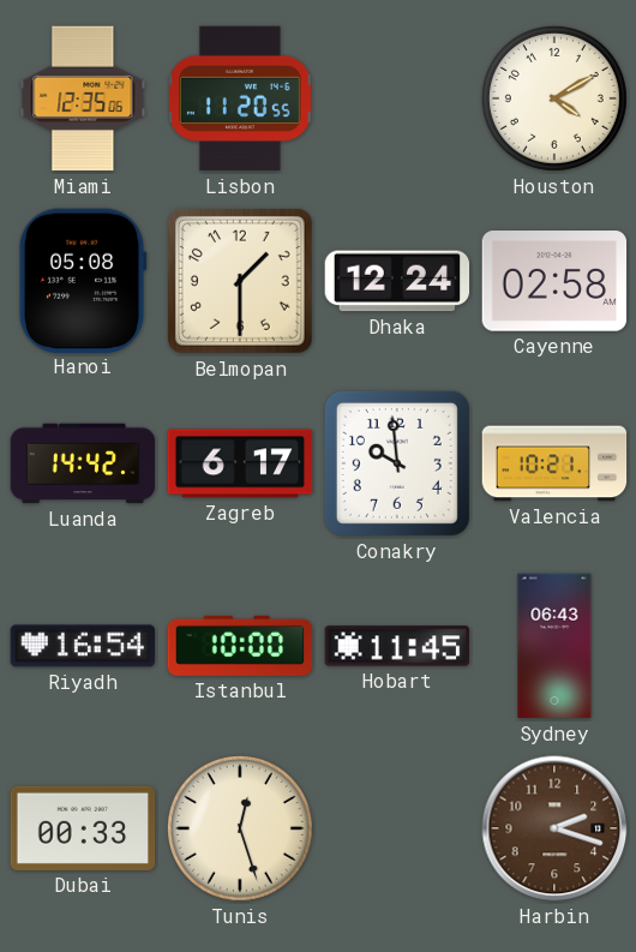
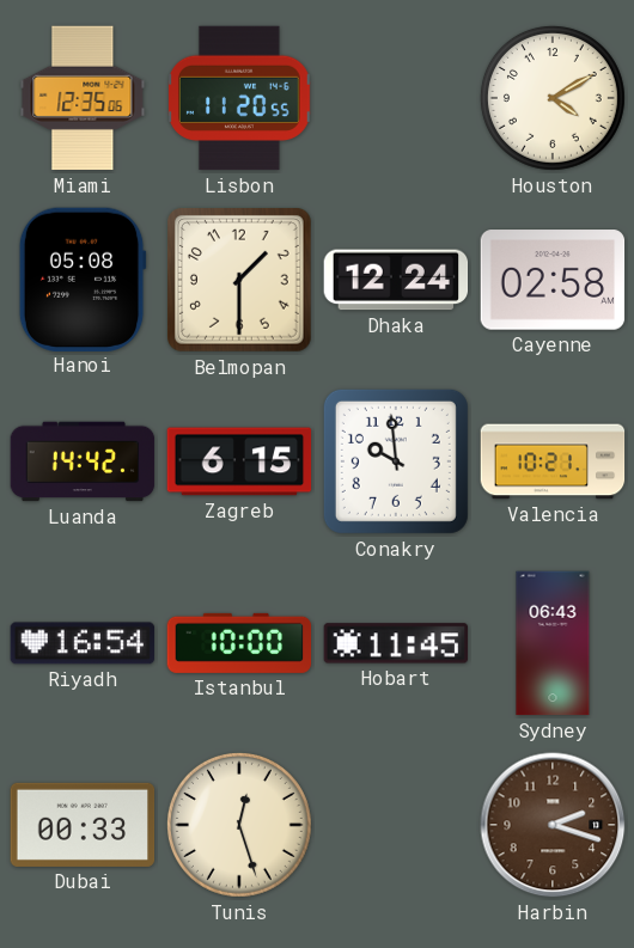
Zagreb: 6:17 -> 6:15 (239, 461)
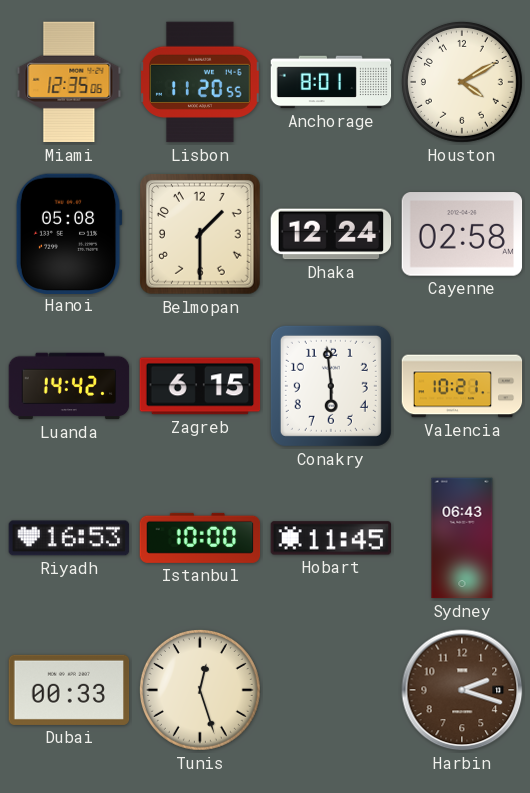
Anchorage: none -> 8:01 (331, 82)
Conakry: 9:59 -> 5:59 (331, 386)
Riyadh: 16:54 -> 16:53 (69, 538)
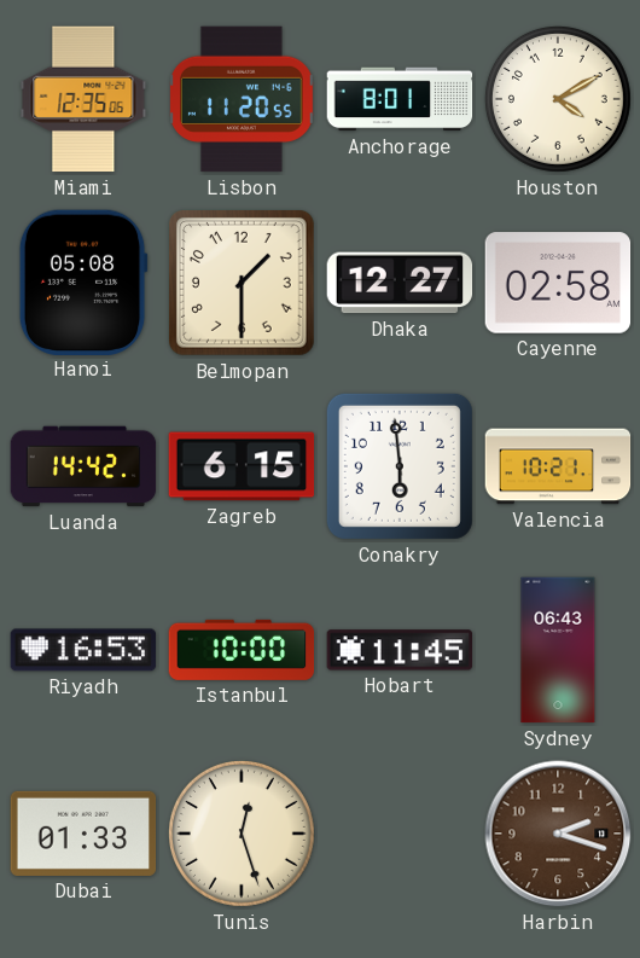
Dhaka: 12:24 -> 12:27 (400, 283)
Dubai: 00:33 -> 01:33 (83, 834)
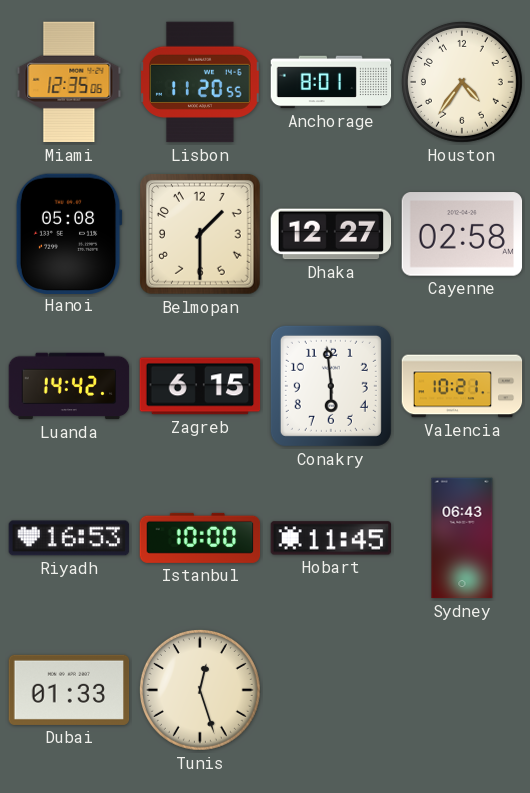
Houston: 4:10 -> 4:36 (462, 82)
Harbin: 2:18 -> none (558, 834)
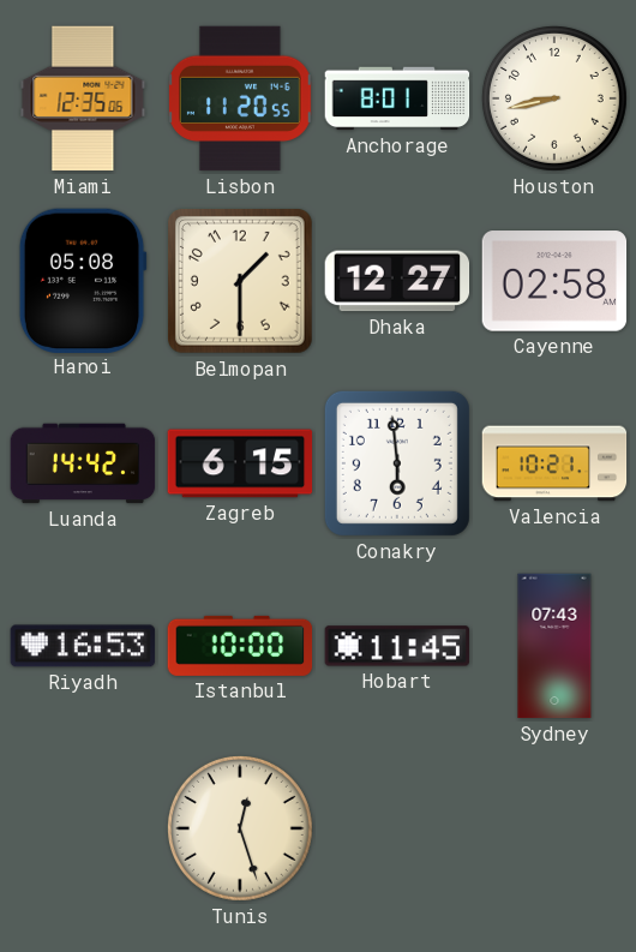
Houston: 4:36 -> 8:43 (554, 98)
Sydney: 06:43 -> 07:43 (554, 646)
Dubai: 01:33 -> none (69, 690)
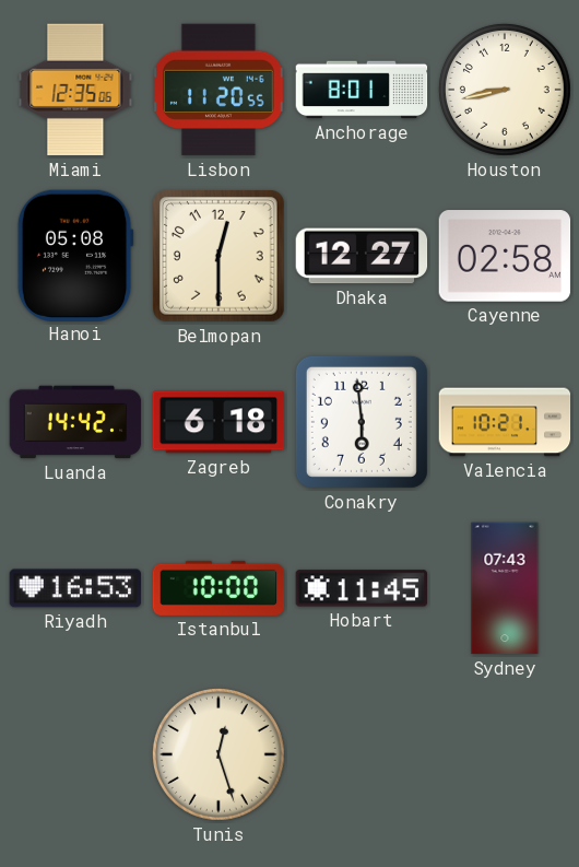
Belmopan: 1:30 -> 12:30 (220, 257)
Zagreb: 6:15 -> 6:18 (218, 422)
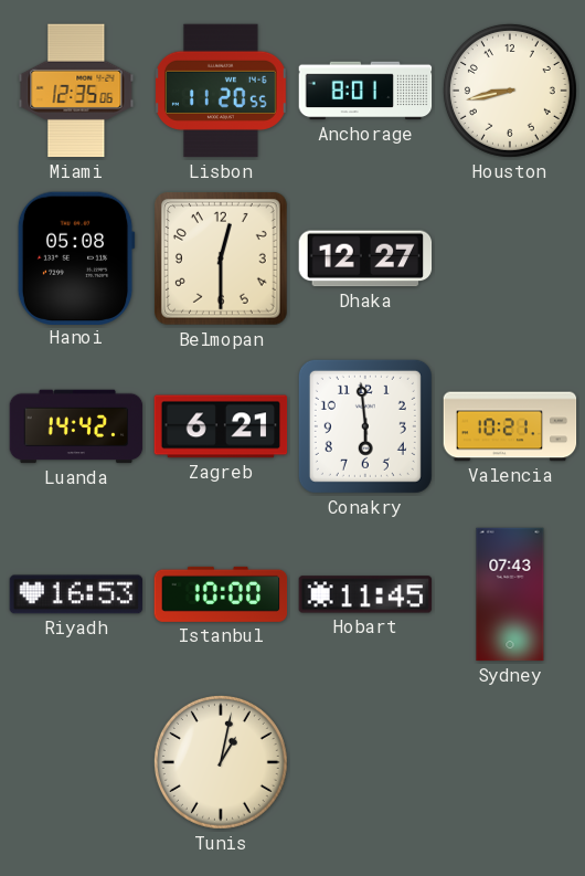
Cayenne: 02:58 -> none (505, 256)
Zagreb: 6:18 -> 6:21 (221, 426)
Tunis: 12:27 -> 1:02 (221, 762)
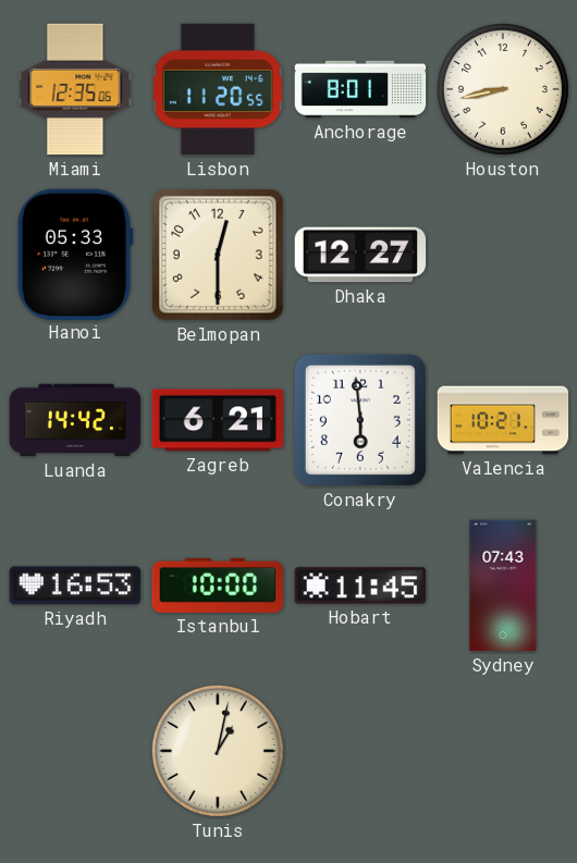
Hanoi: 05:08 -> 05:33 (75, 254)
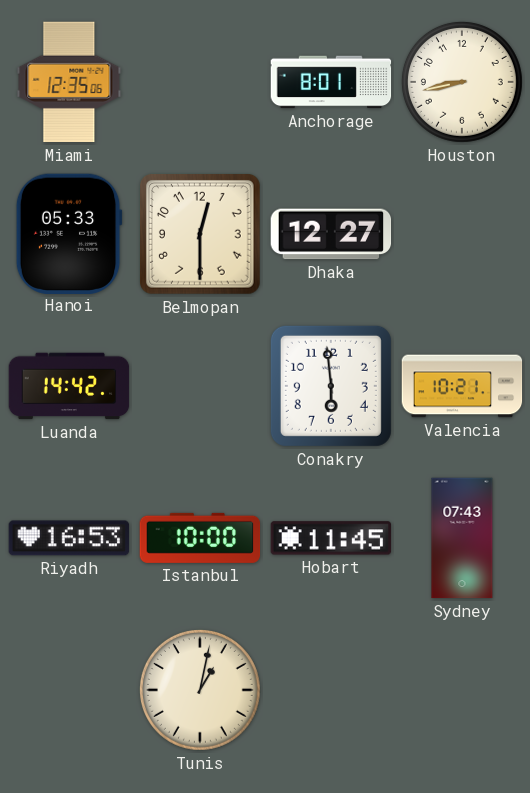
Lisbon: 11:20 -> none (219, 89)
Zagreb: 6:21 -> none (218, 420)
